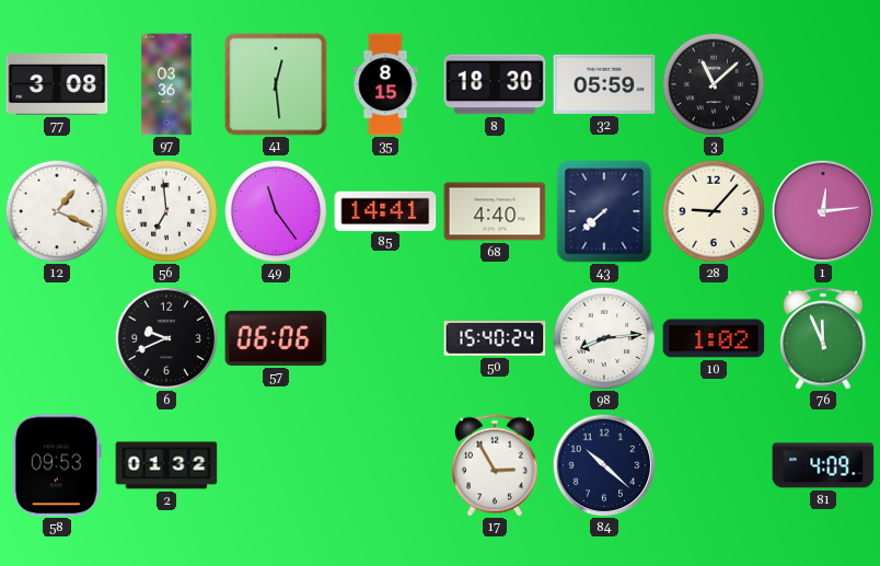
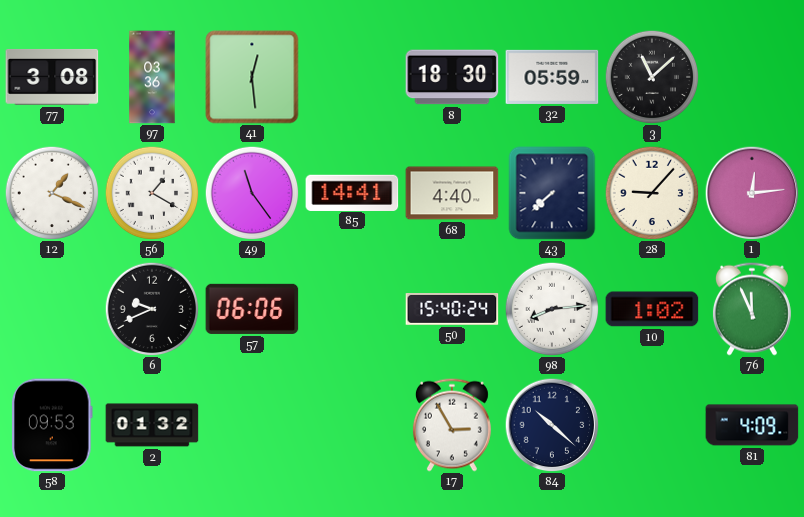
35: 8:15 -> none (385, 84)
56: 6:59 -> 1:20 (152, 193)
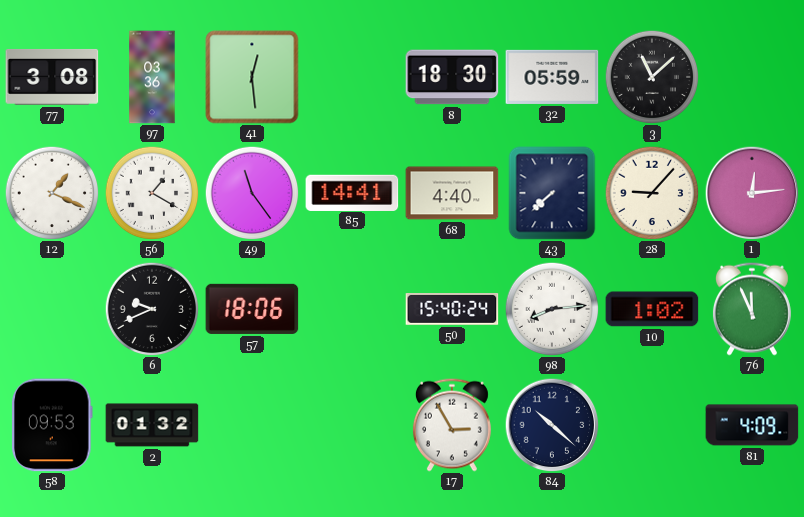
57: 06:06 -> 18:06 (252, 309)
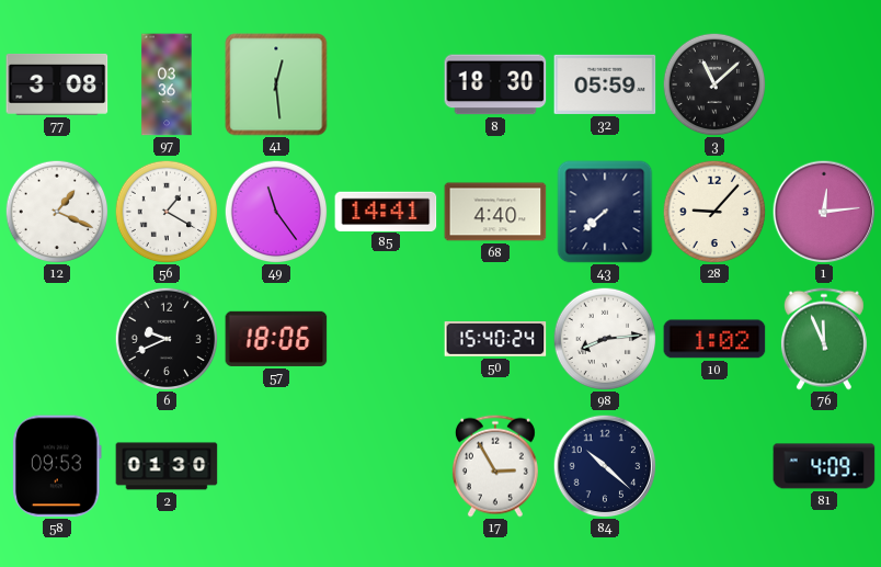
2: 01:32 -> 01:30 (167, 466)
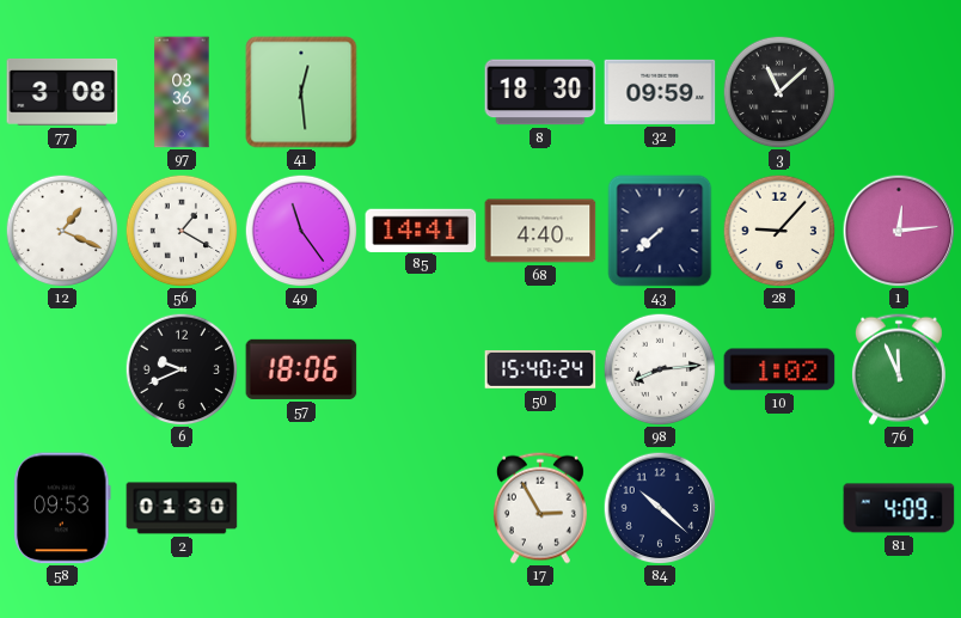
32: 05:59 -> 09:59 (660, 92)
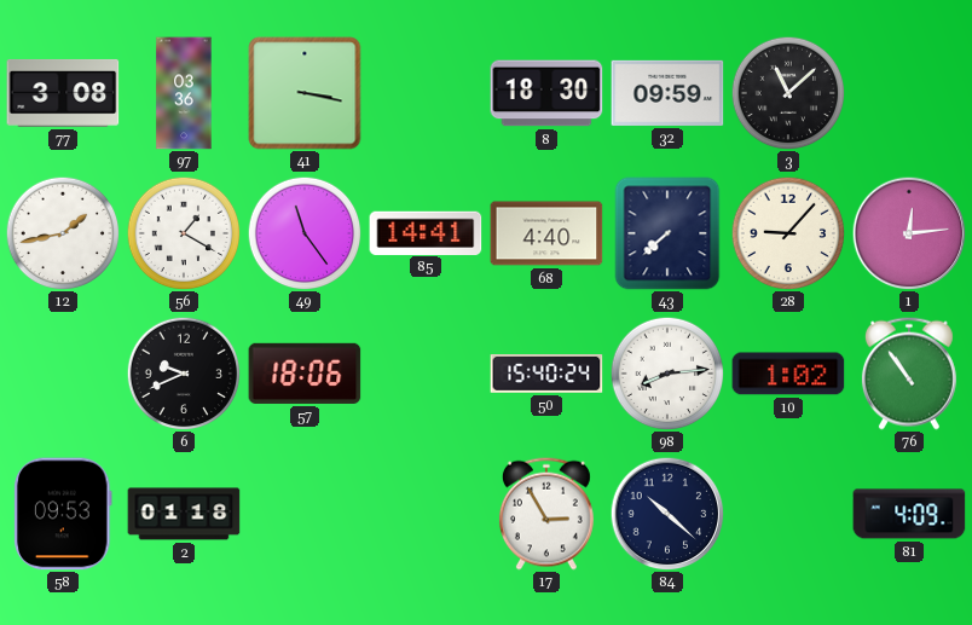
41: 12:29 -> 3:17 (305, 93)
12: 1:19 -> 1:43 (63, 233)
76: 11:56 -> 10:54 (909, 374)
2: 01:30 -> 01:18 (184, 514)
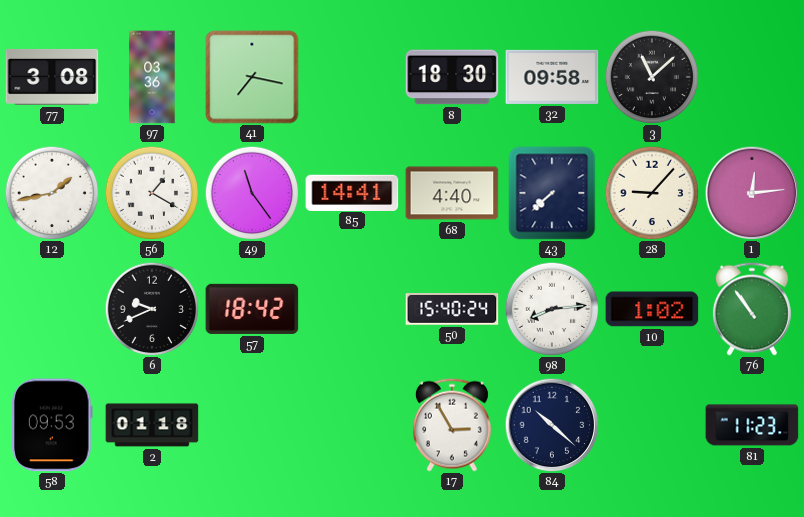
41: 3:17 -> 7:17 (252, 77)
32: 09:59 -> 09:58 (552, 77)
57: 18:06 -> 18:42 (252, 309)
81: 4:09 -> 11:23 (752, 425)
